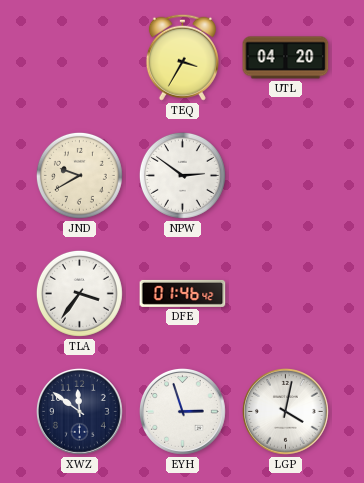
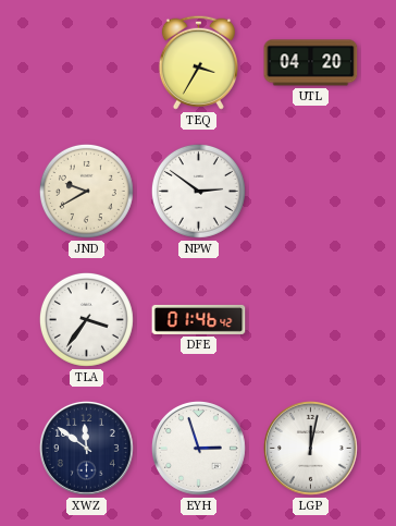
LGP: 4:02 -> 12:02 (310, 448)
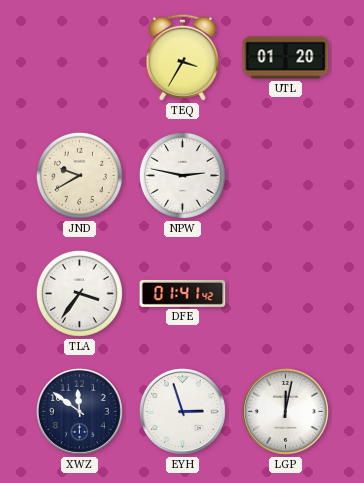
UTL: 04:20 -> 01:20 (286, 58)
NPW: 2:51 -> 2:47 (182, 175)
DFE: 01:46 -> 01:41 (183, 293)
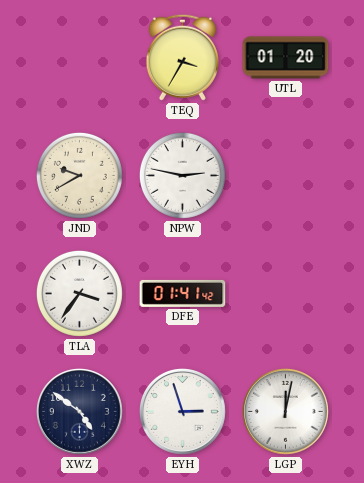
XWZ: 11:51 -> 4:51 (79, 411)
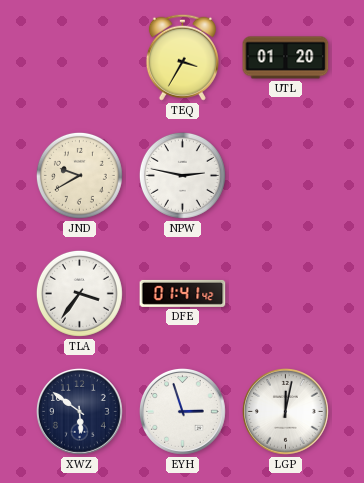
XWZ: 4:51 -> 5:51 (79, 411)
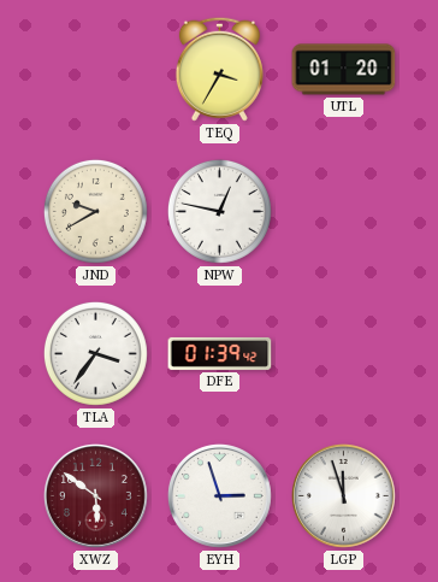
NPW: 2:47 -> 12:47 (219, 211)
DFE: 01:41 -> 01:39 (220, 353)
XWZ dial: navy -> burgundy (95, 495)
LGP: 12:02 -> 11:57 (343, 495)
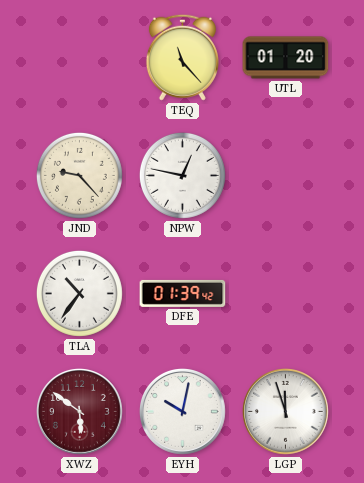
TEQ: 3:35 -> 11:23 (182, 57)
JND: 9:40 -> 9:23 (79, 175)
TLA: 3:36 -> 10:36 (79, 293)
EYH: 2:57 -> 10:02 (182, 411)
